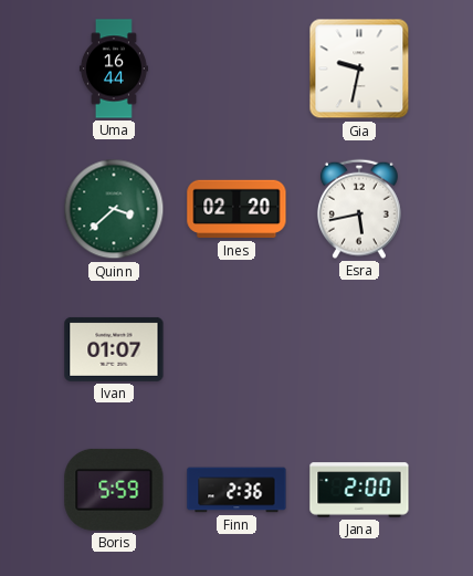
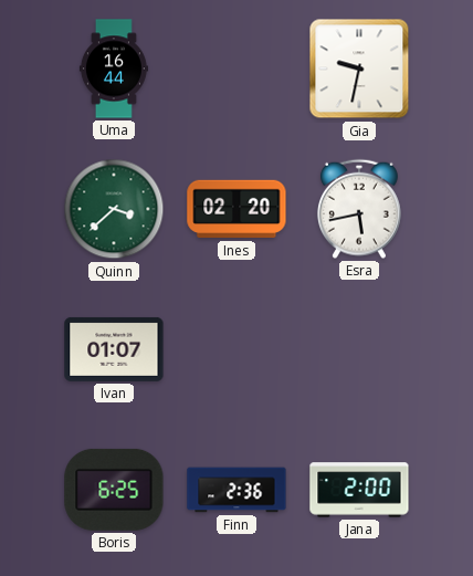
Boris: 5:59 -> 6:25 (114, 490)
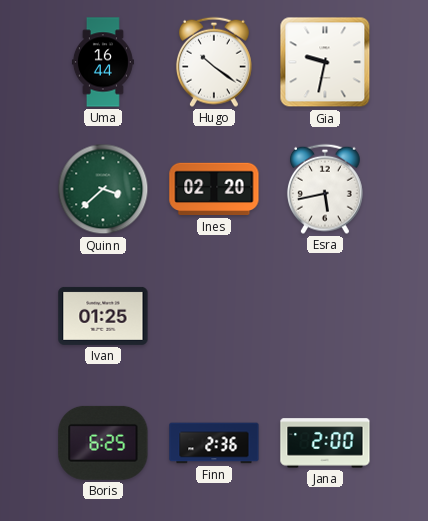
Hugo: none -> 10:21 (214, 62)
Ivan: 01:07 -> 01:25 (103, 316)
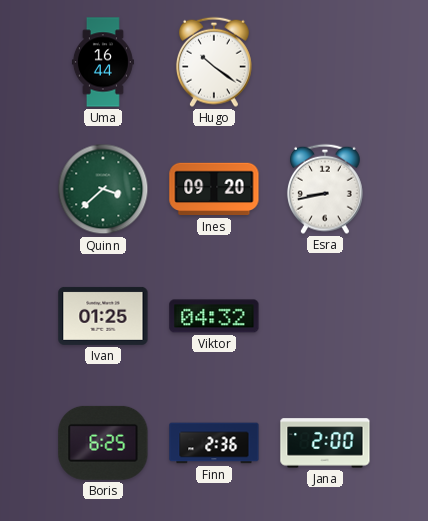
Gia: 9:32 -> none (325, 62)
Ines: 02:20 -> 09:20 (214, 189)
Esra: 5:43 -> 8:43 (325, 189)
Viktor: none -> 04:32 (214, 316)
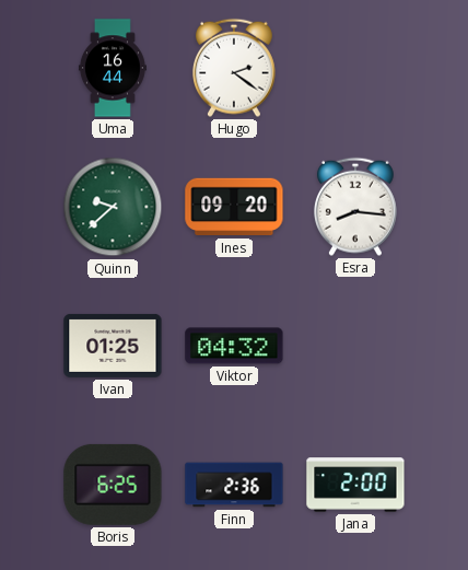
Hugo: 10:21 -> 2:21 (234, 68)
Quinn: 3:38 -> 9:38 (113, 207)
Esra: 8:43 -> 8:16 (355, 207)
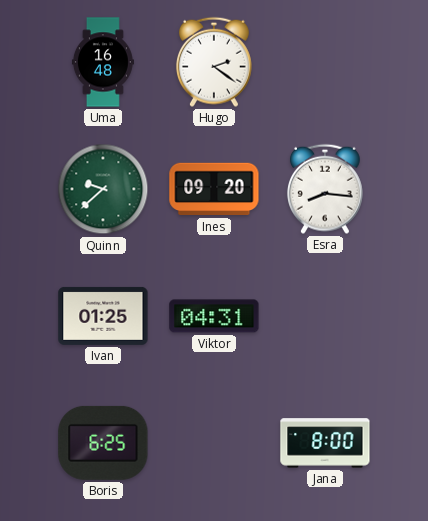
Uma: 16:44 -> 16:48 (103, 62)
Viktor: 04:32 -> 04:31 (214, 316)
Finn: 2:36 -> none (234, 485)
Jana: 2:00 -> 8:00 (325, 443)
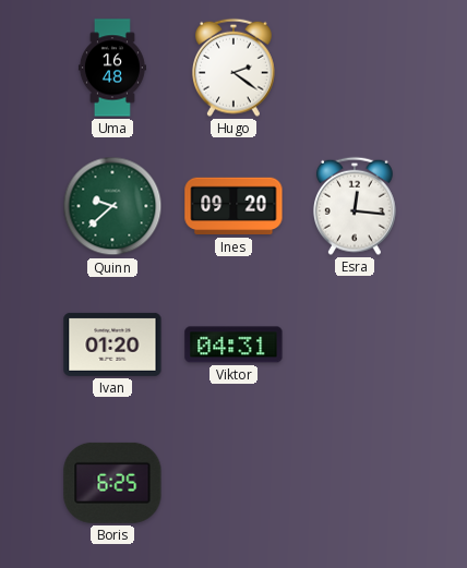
Esra: 8:16 -> 12:16 (355, 206)
Ivan: 01:25 -> 01:20 (112, 345)
Jana: 8:00 -> none (325, 443)
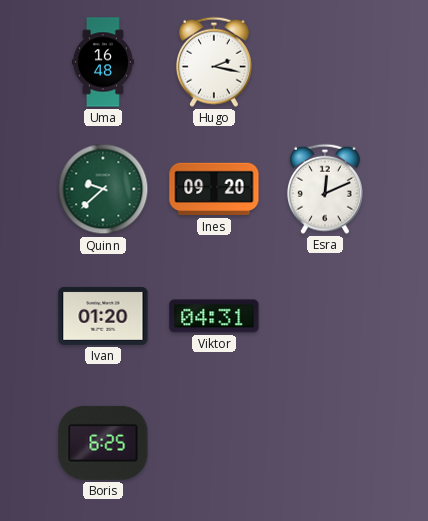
Hugo: 2:21 -> 2:17 (214, 62)
Esra: 12:16 -> 12:11 (325, 189)
